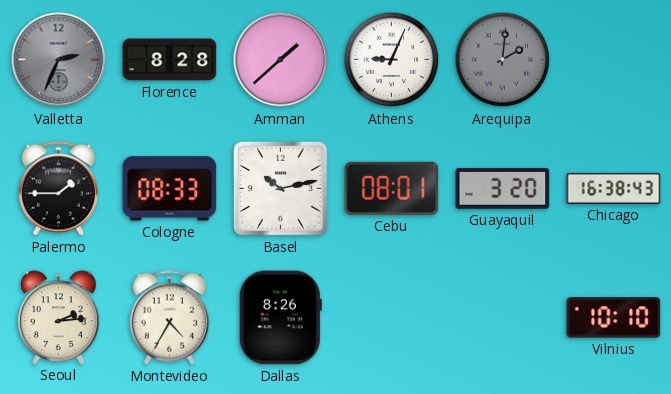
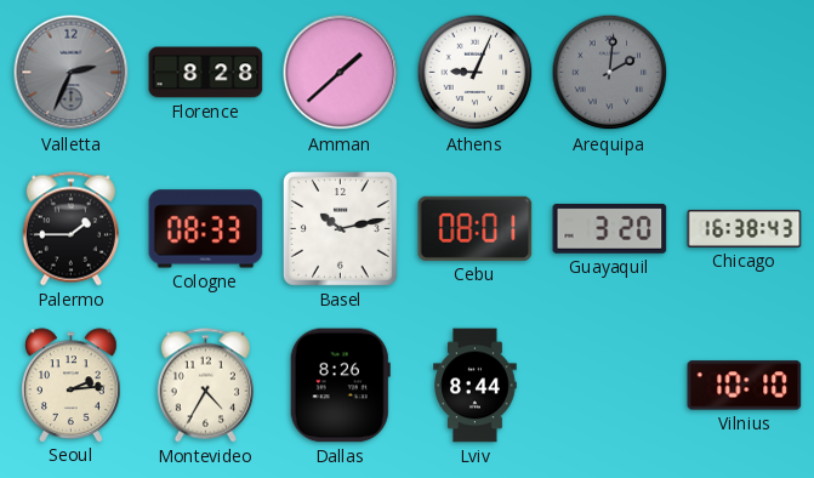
Lviv: none -> 8:44 (476, 386)
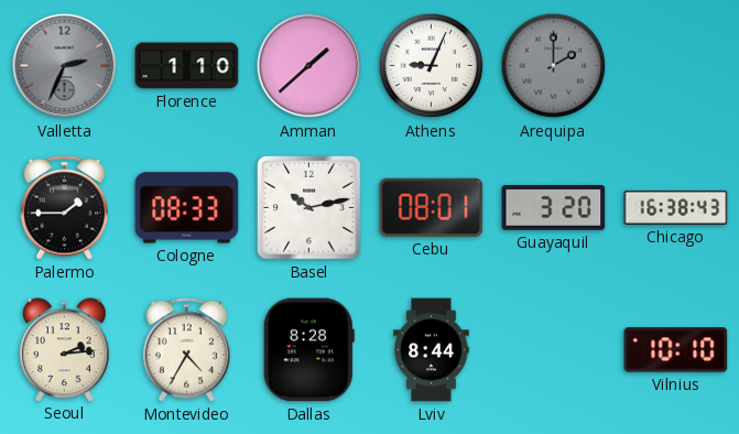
Florence: 8:28 -> 1:10 (187, 66)
Arequipa: 2:01 -> 2:00 (554, 66)
Dallas: 8:26 -> 8:28 (308, 350)
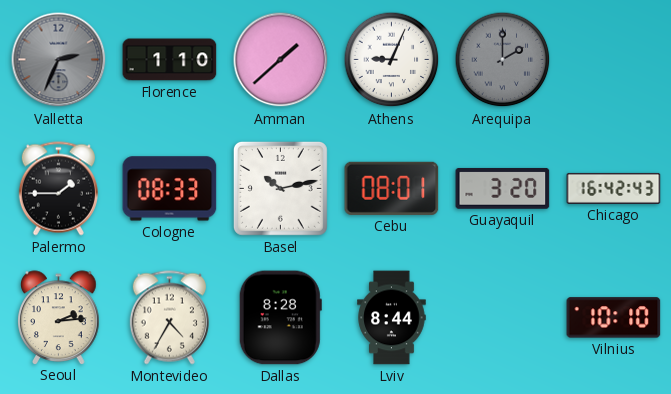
Chicago: 16:38 -> 16:42 (614, 188)
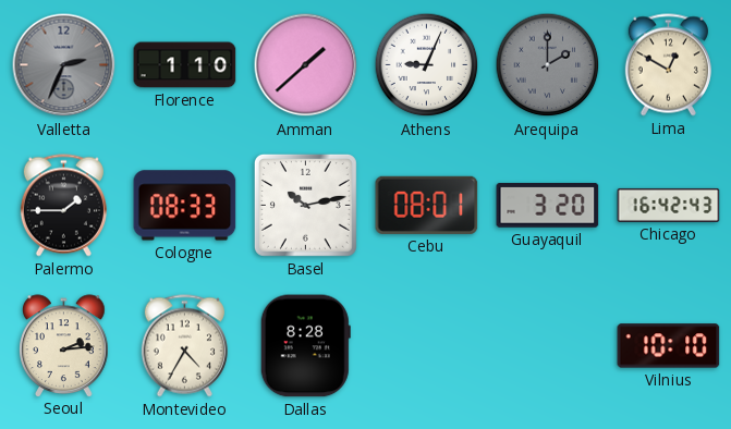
Lima: none -> 12:50 (668, 65)
Lviv: 8:44 -> none (392, 318)
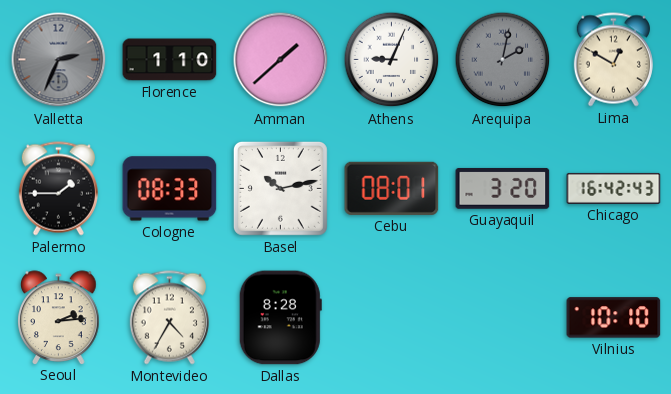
Arequipa: 2:00 -> 2:02 (503, 60)
